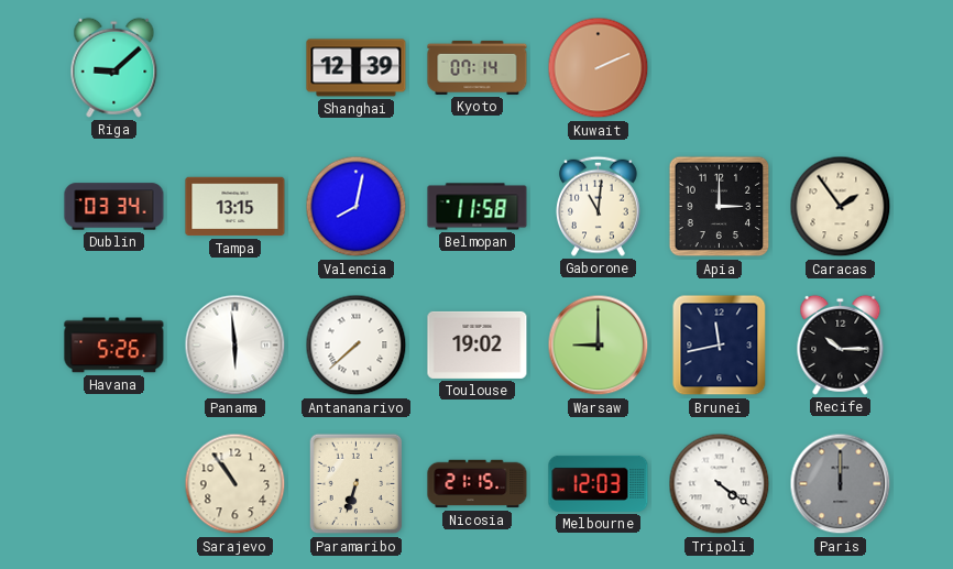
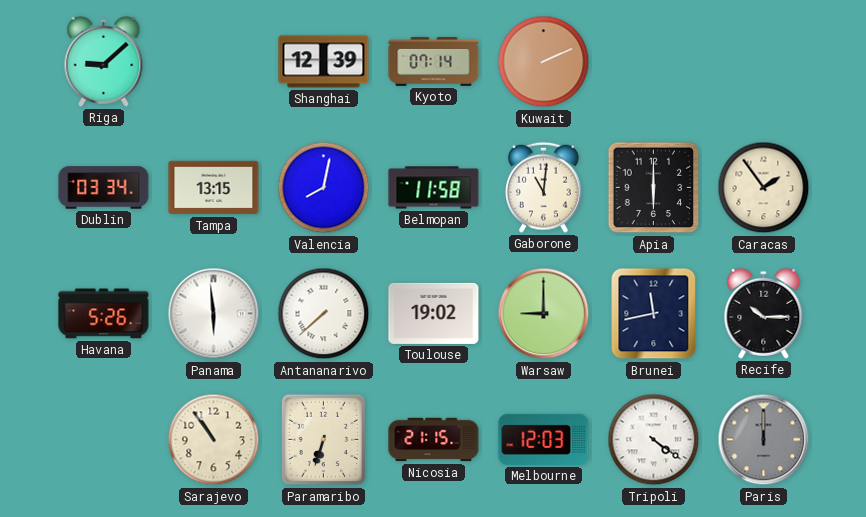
Apia: 3:00 -> 6:00 (654, 188)
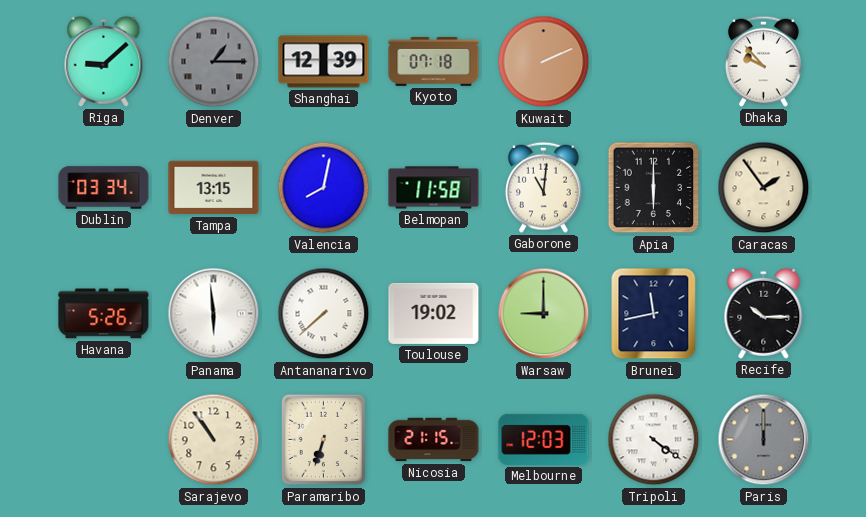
Denver: none -> 1:15 (214, 62)
Kyoto: 07:14 -> 07:18 (434, 61)
Dhaka: none -> 9:53 (764, 61)
